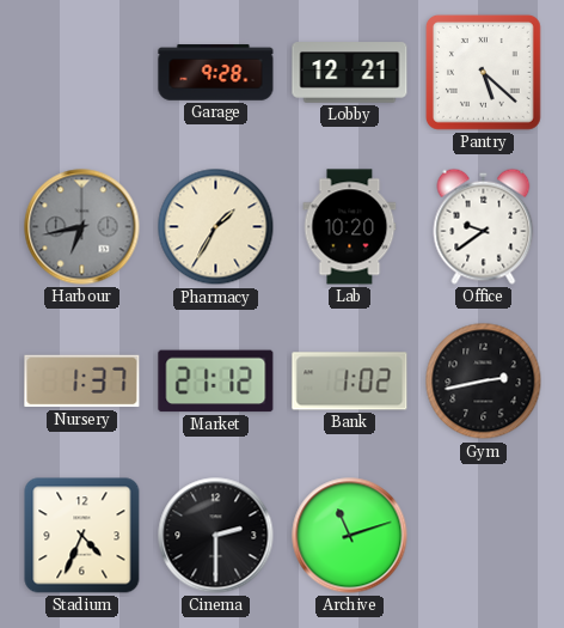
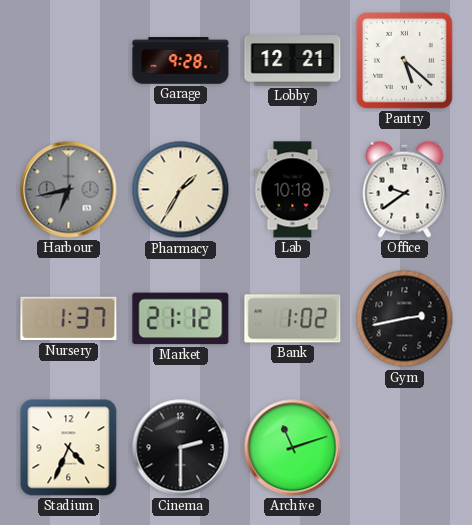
Lab: 10:20 -> 10:18 (293, 190)
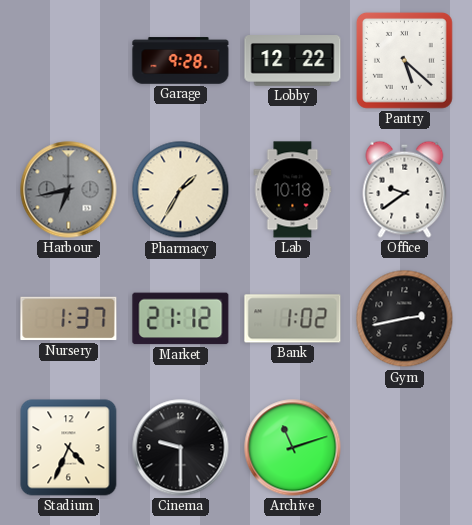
Lobby: 12:21 -> 12:22 (293, 61)
Cinema: 2:30 -> 9:30 (181, 448)
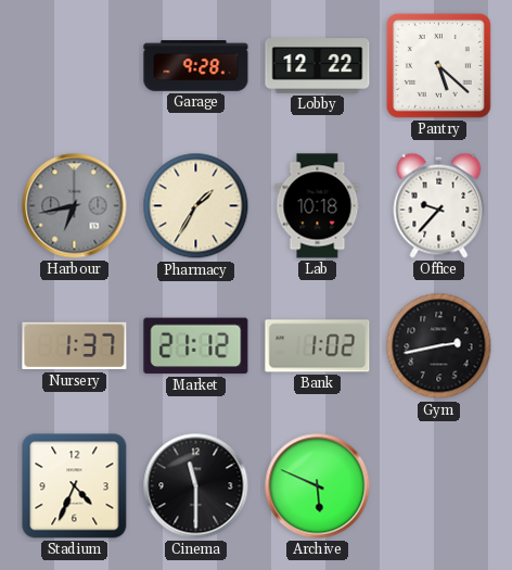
Office: 9:39 -> 9:37 (439, 205)
Cinema: 9:30 -> 11:30 (196, 486)
Archive: 11:12 -> 5:49 (318, 486)
